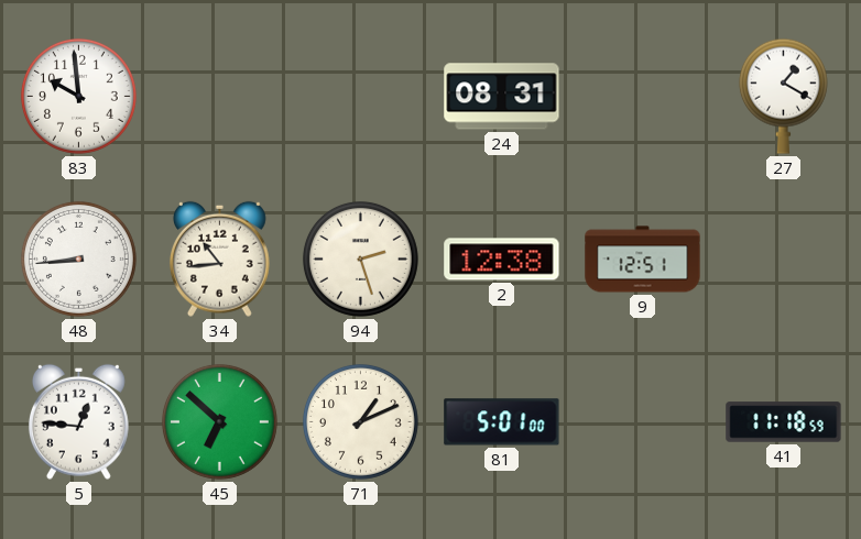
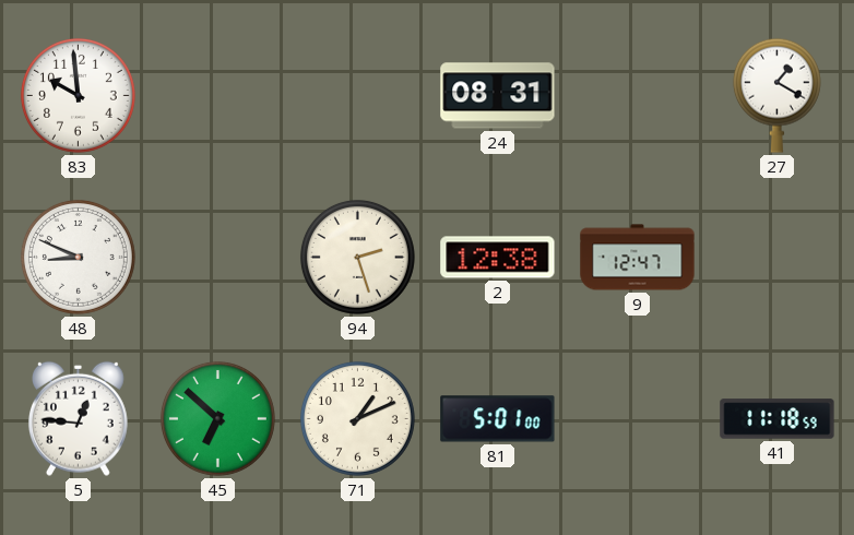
48: 8:44 -> 8:49 (78, 257)
34: 10:44 -> none (219, 258)
9: 12:51 -> 12:47 (638, 258)
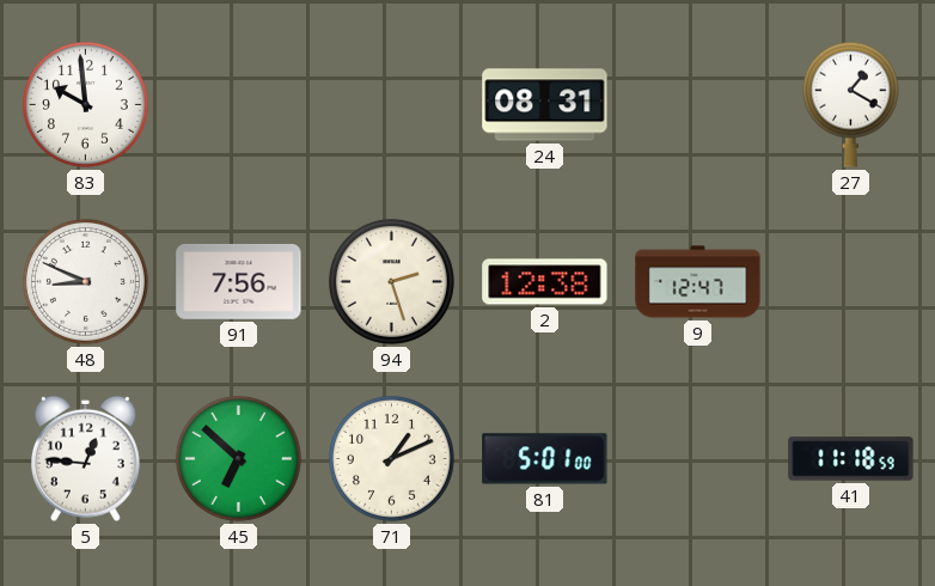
91: none -> 7:56 (239, 282)
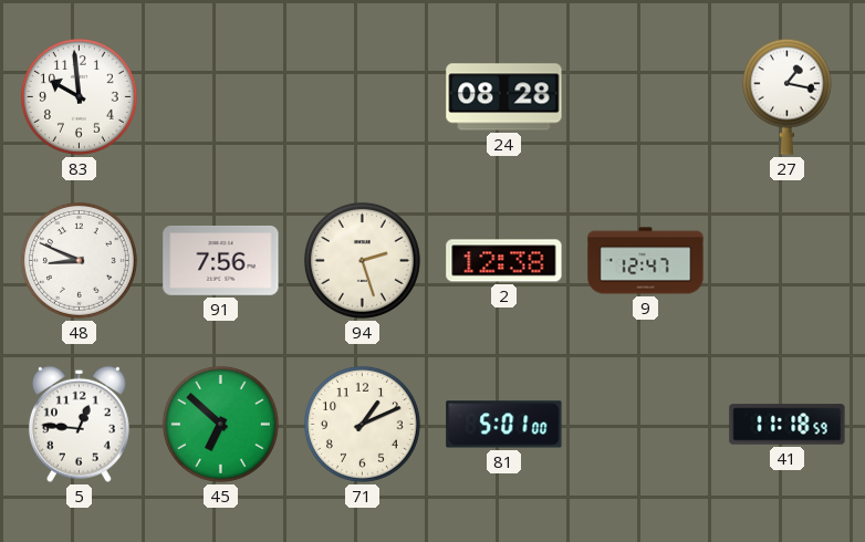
24: 08:31 -> 08:28 (504, 97)
27: 1:20 -> 1:17 (786, 96)
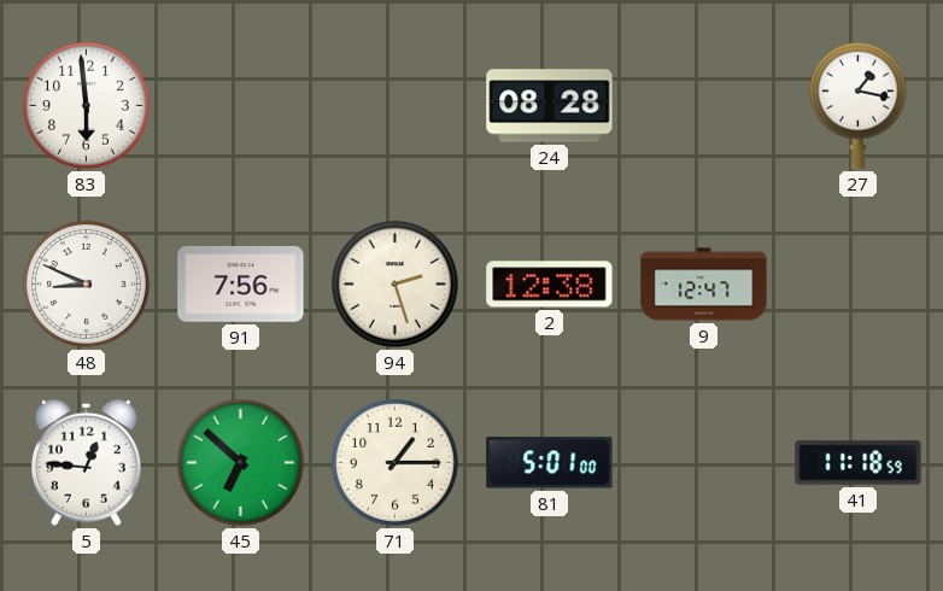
83: 9:59 -> 5:59 (86, 105)
71: 1:11 -> 1:15 (394, 462)
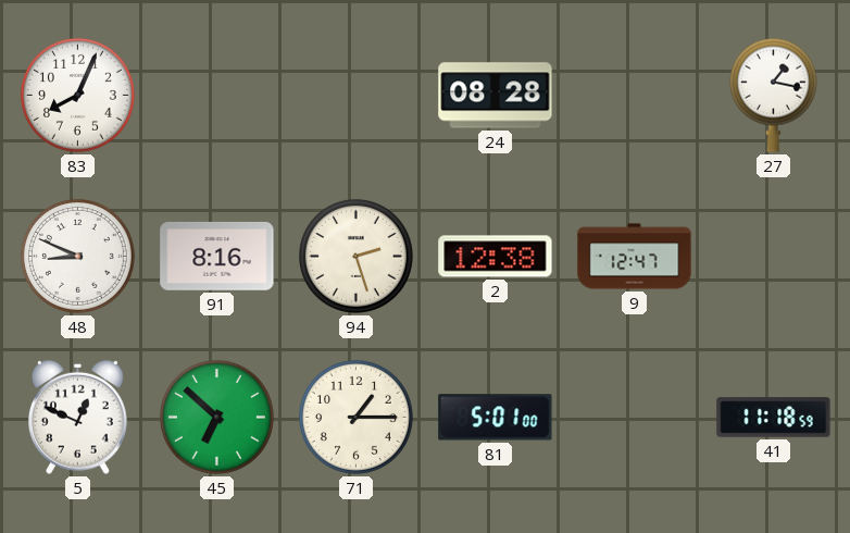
83: 5:59 -> 8:04 (77, 95)
91: 7:56 -> 8:16 (217, 257)
5: 12:46 -> 12:49 (77, 417)
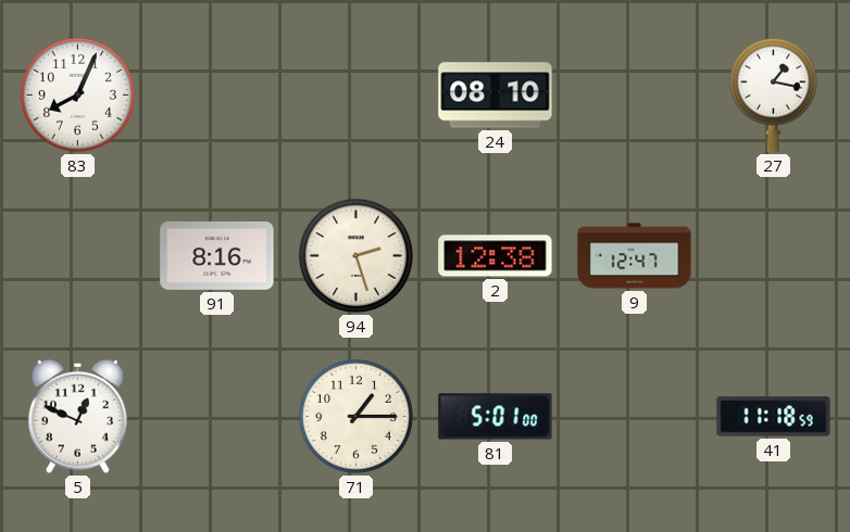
24: 08:28 -> 08:10 (496, 96)
48: 8:49 -> none (77, 256)
45: 6:52 -> none (216, 417)
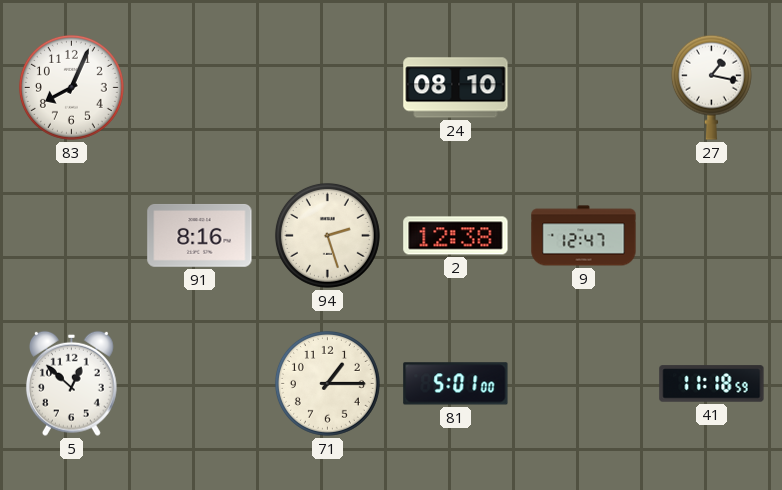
5: 12:49 -> 12:52 (71, 383)
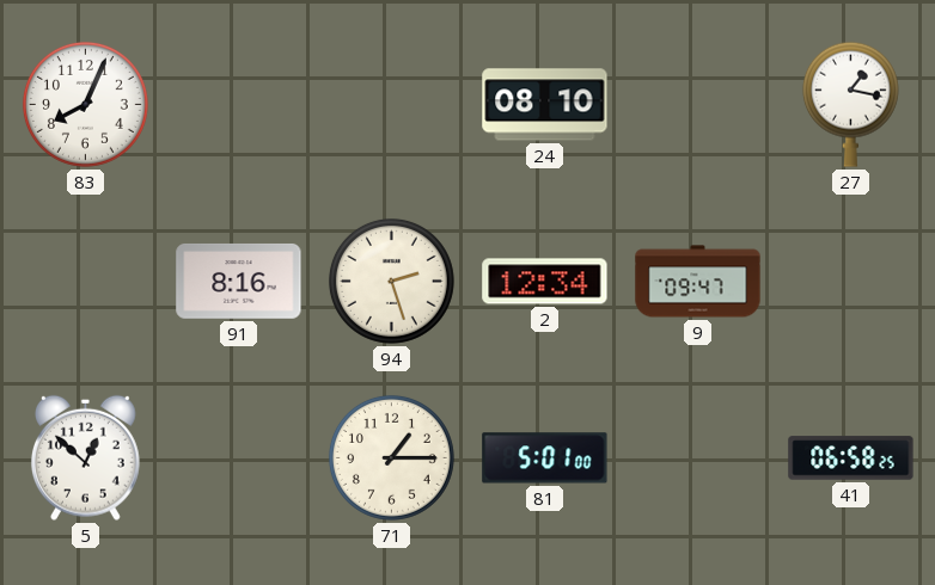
2: 12:38 -> 12:34 (545, 282)
9: 12:47 -> 09:47 (698, 282)
41: 11:18 -> 06:58 (851, 458)
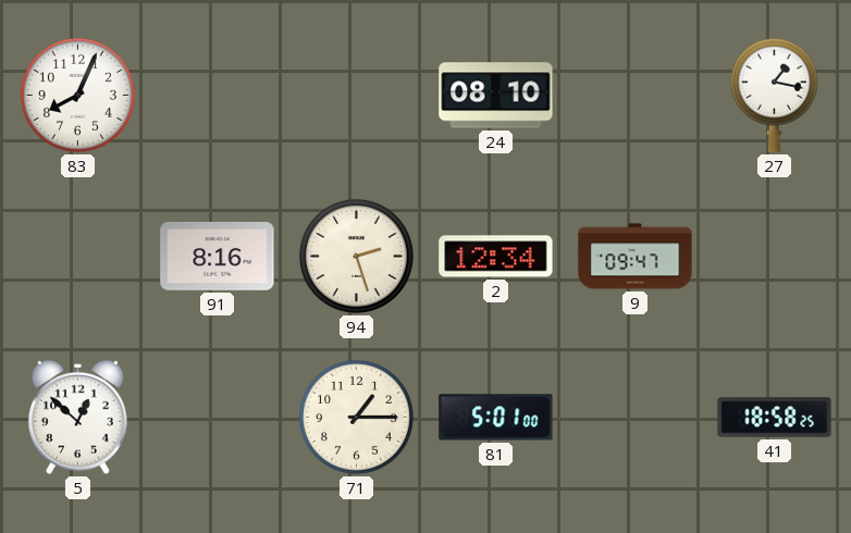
41: 06:58 -> 18:58 (775, 418)
